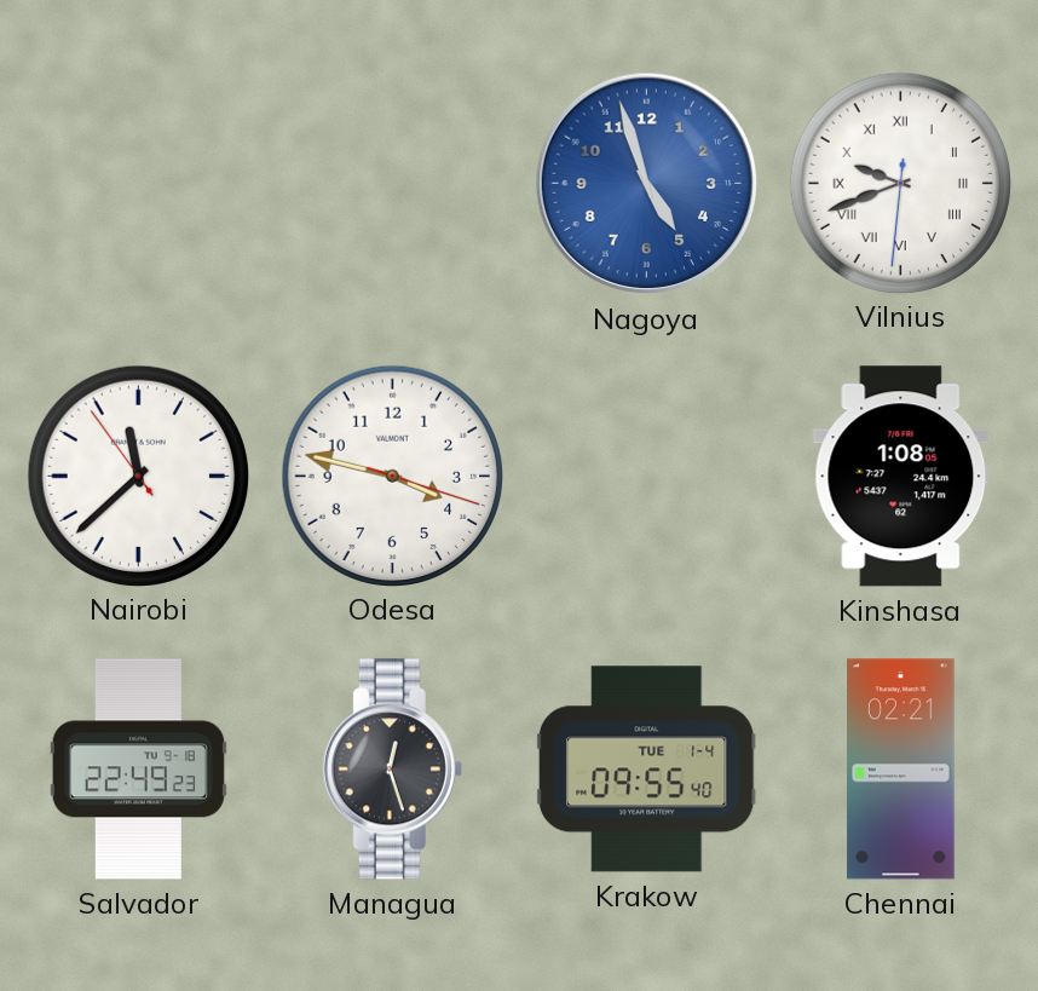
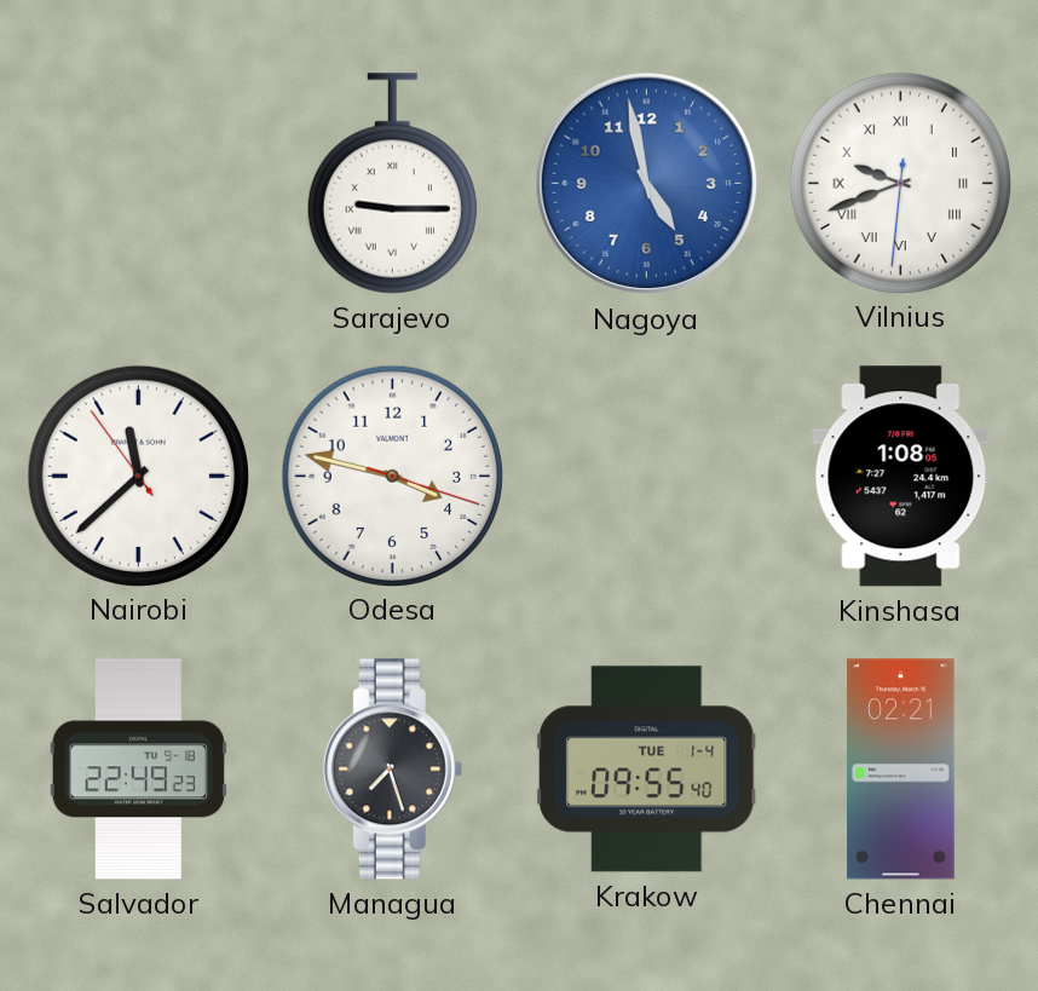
Sarajevo: none -> 9:15 (392, 184)
Nagoya: 4:57 -> 4:58 (647, 184)
Managua: 12:27 -> 7:27 (392, 770)
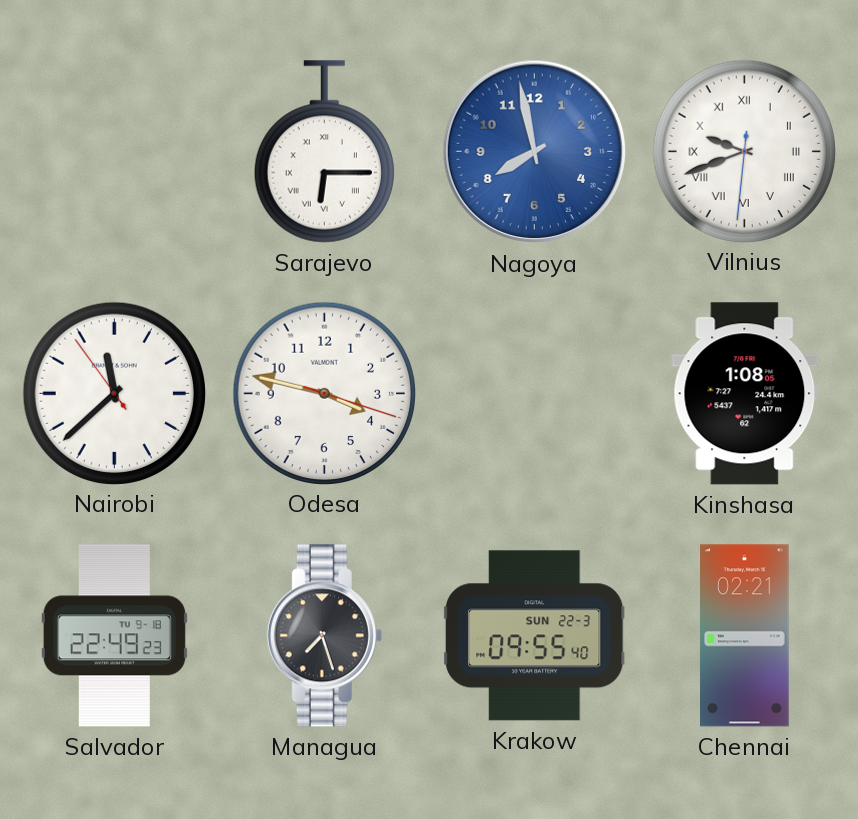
Sarajevo: 9:15 -> 6:15 (324, 152)
Nagoya: 4:58 -> 7:58 (535, 152)
Krakow date: TUE 1-4 -> SUN 22-3 (534, 636)
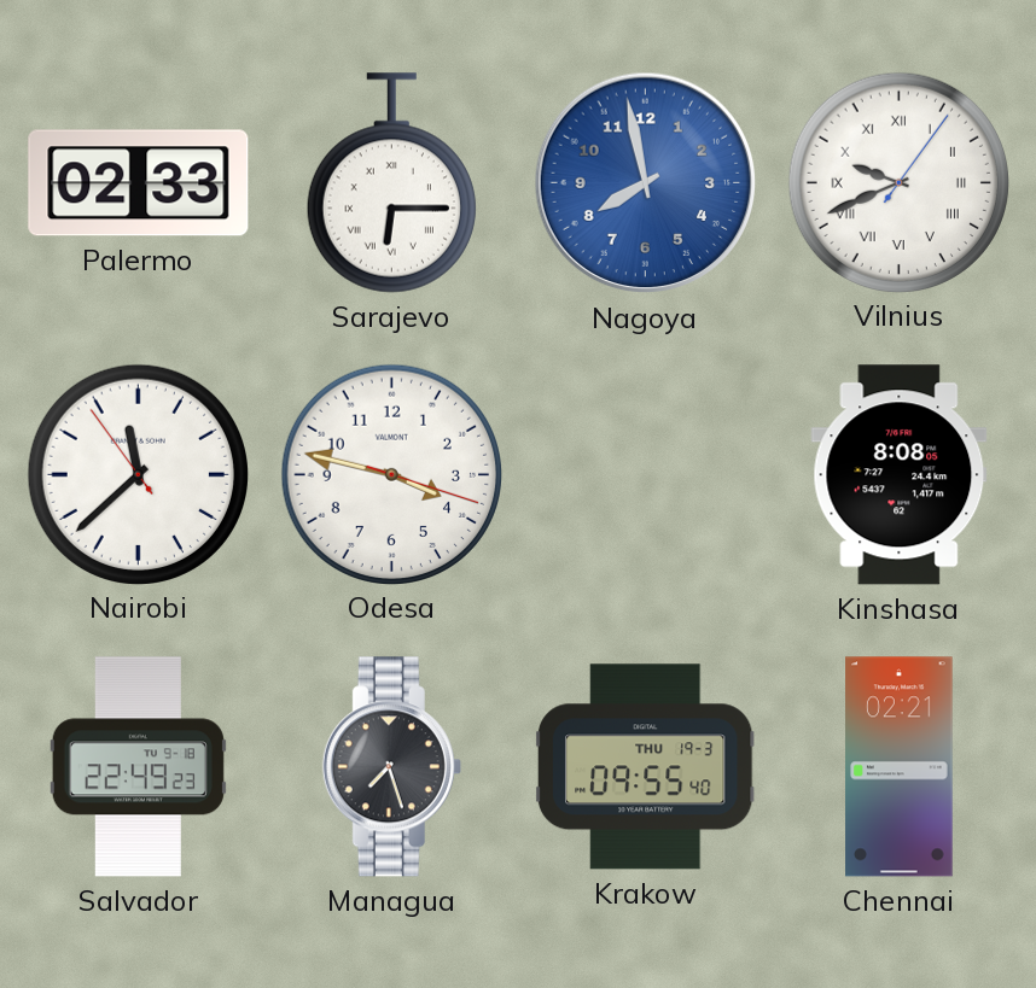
Palermo: none -> 02:33 (139, 183)
Vilnius: 9:41:31 -> 9:41:06 (898, 182)
Kinshasa: 1:08 -> 8:08 (900, 475)
Krakow date: SUN 22-3 -> THU 19-3 (645, 767)
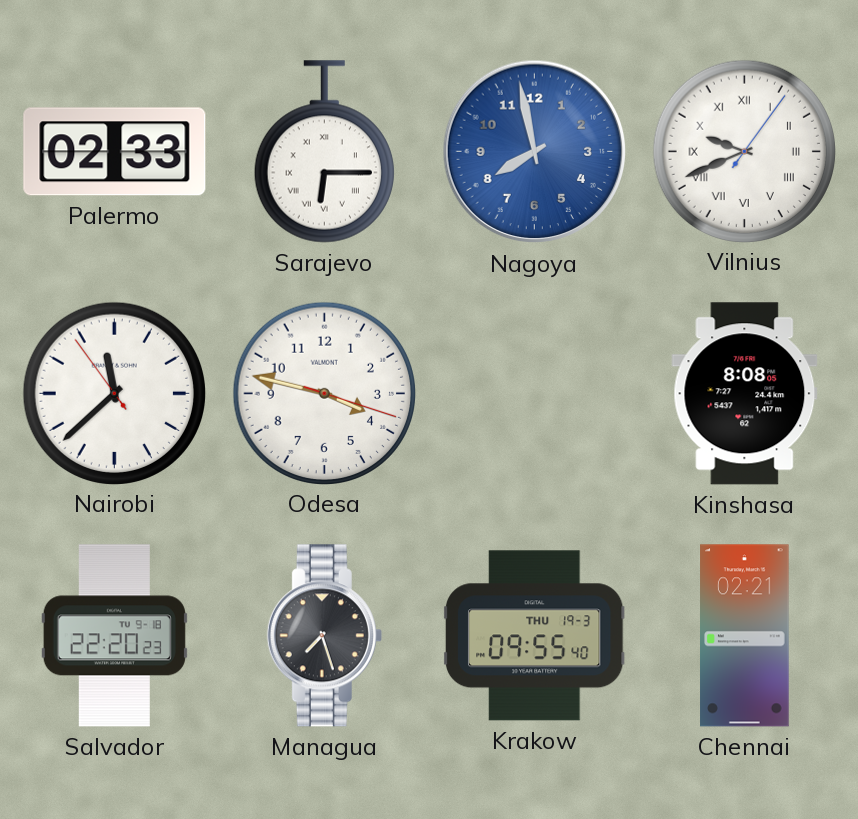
Salvador: 22:49 -> 22:20 (114, 636)
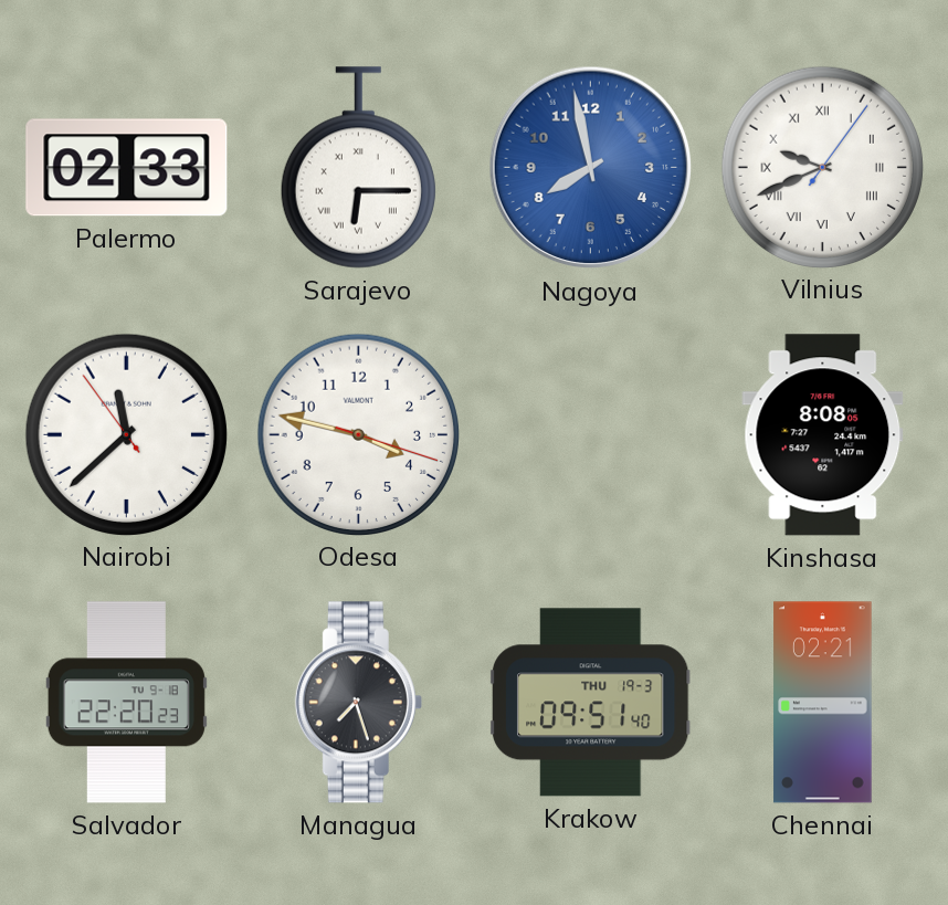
Krakow: 09:55 -> 09:51 (590, 703)
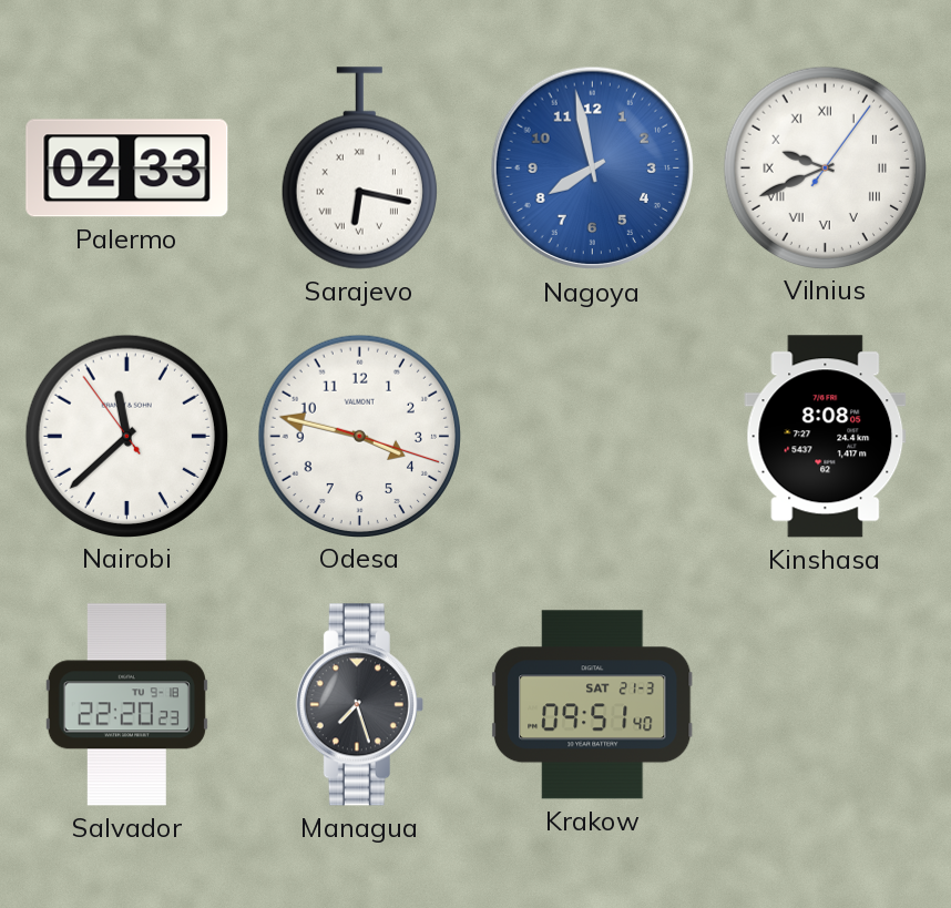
Sarajevo: 6:15 -> 6:17 (359, 169)
Krakow date: THU 19-3 -> SAT 21-3 (592, 705)
Chennai: 02:21 -> none (823, 703)
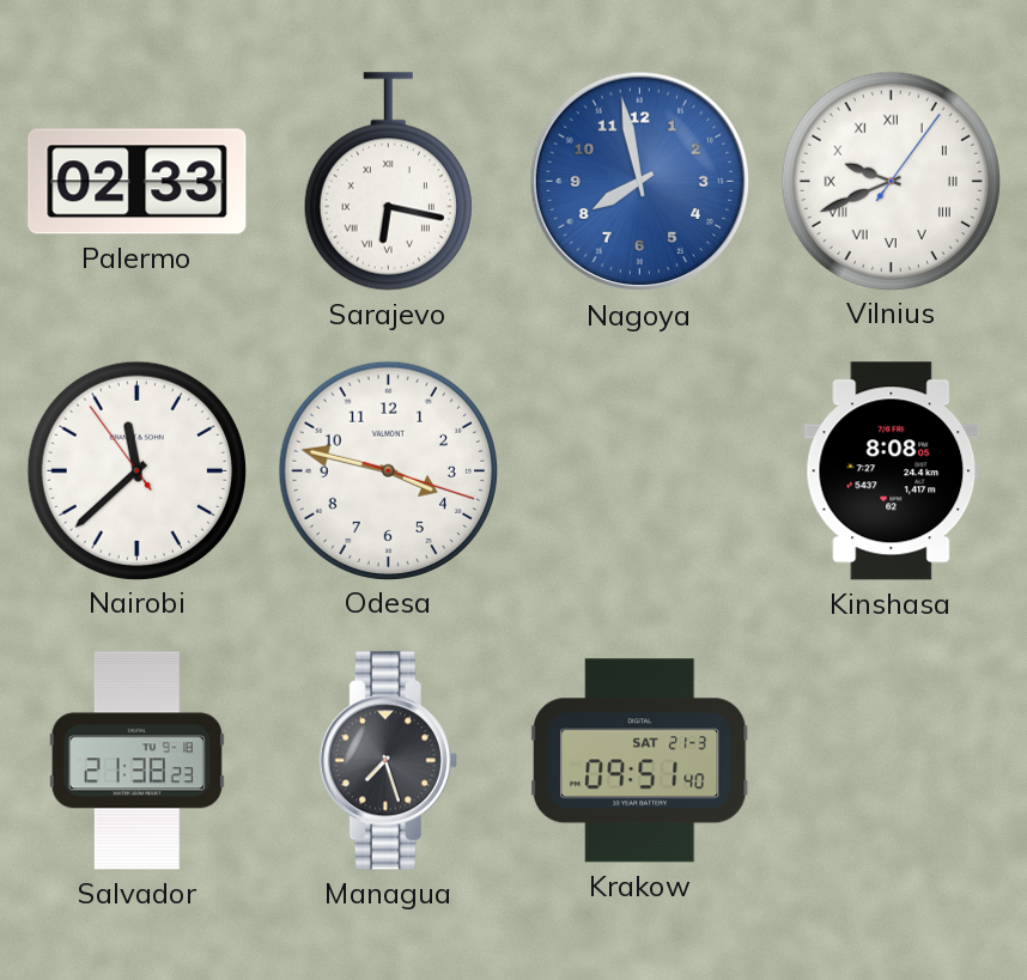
Salvador: 22:20 -> 21:38 (136, 761)
